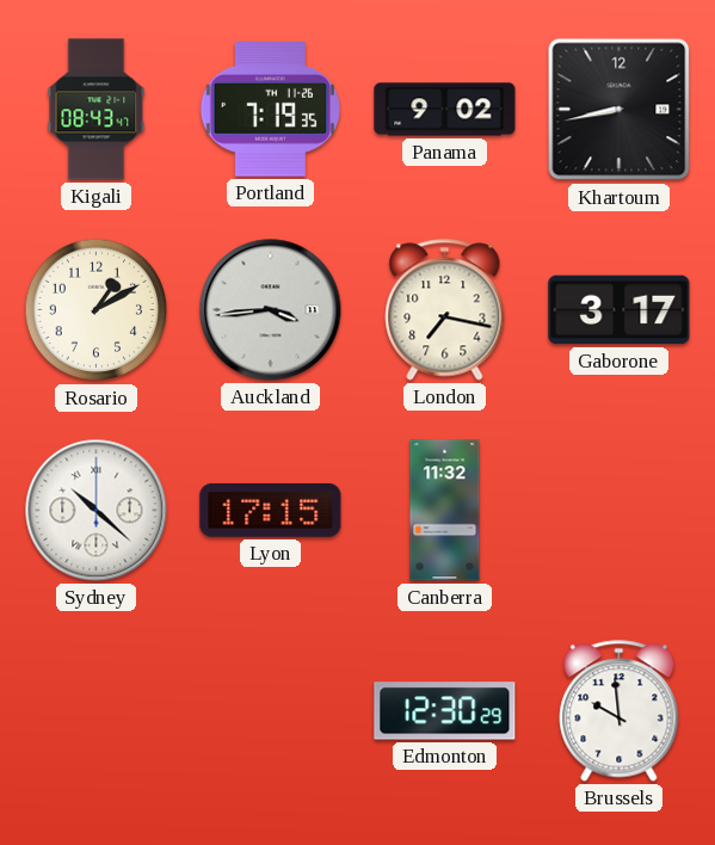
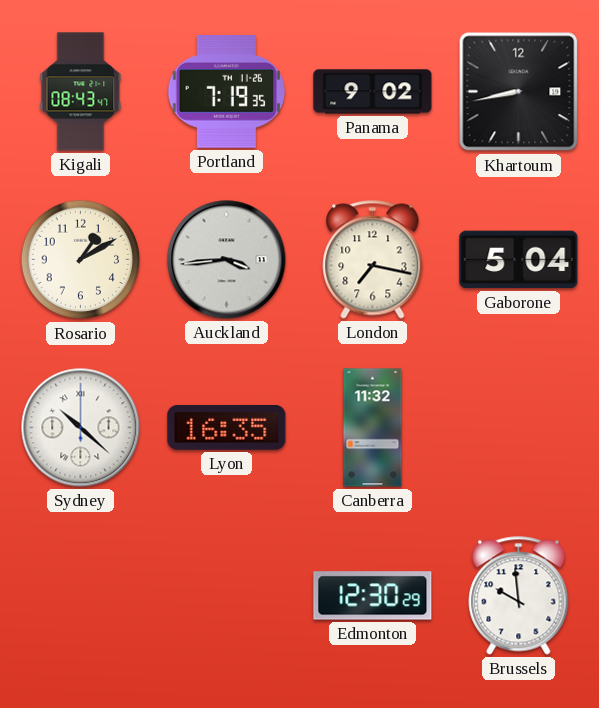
Gaborone: 3:17 -> 5:04 (519, 260)
Lyon: 17:15 -> 16:35 (227, 428)
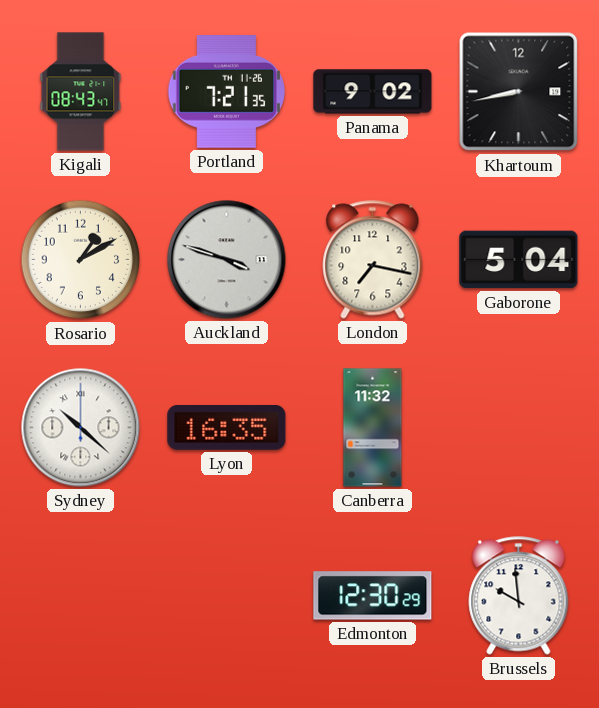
Portland: 7:19 -> 7:21 (226, 92)
Auckland: 3:44 -> 3:48 (227, 260)
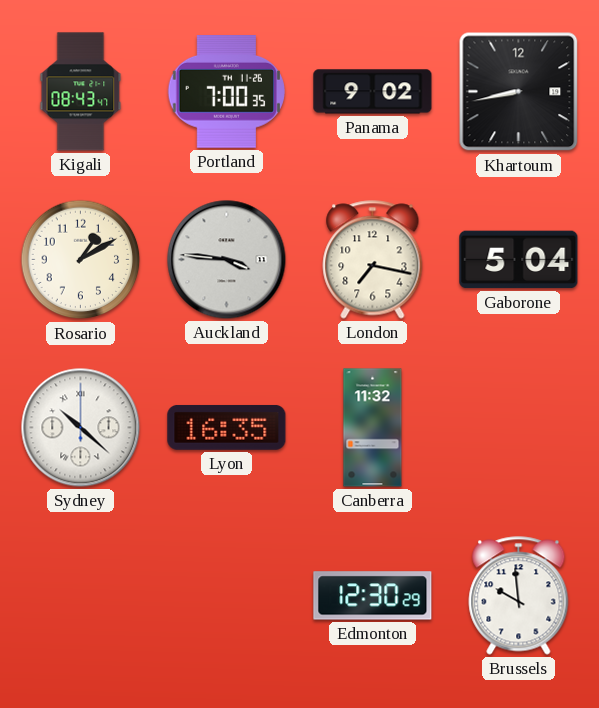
Portland: 7:21 -> 7:00 (226, 92)
Auckland: 3:48 -> 3:46 (227, 260)
